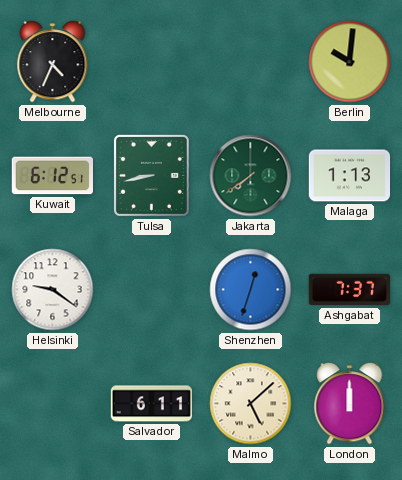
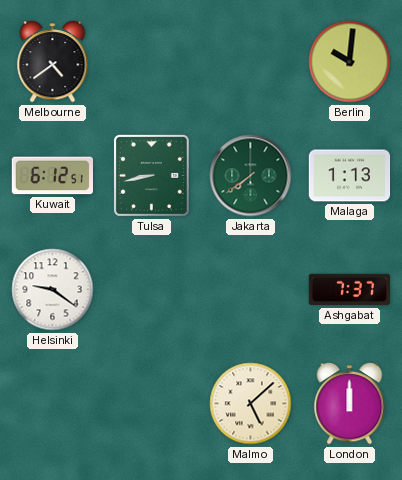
Melbourne: 4:34 -> 4:39 (53, 62)
Shenzhen: 12:33 -> none (251, 290)
Salvador: 6:11 -> none (152, 404)
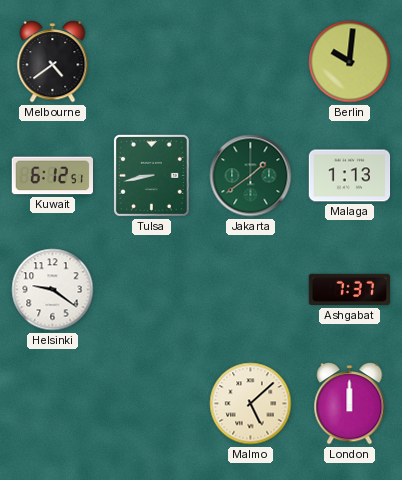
Jakarta: 7:39 -> 1:39 (251, 176)
